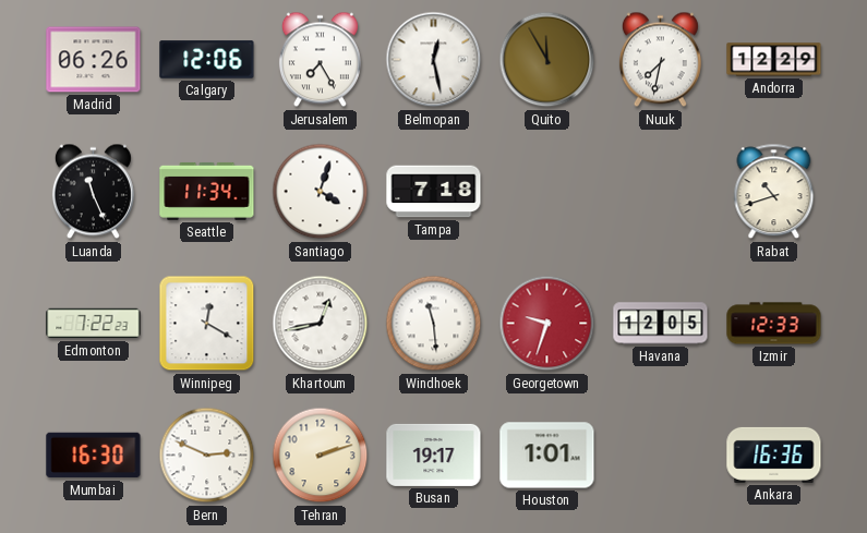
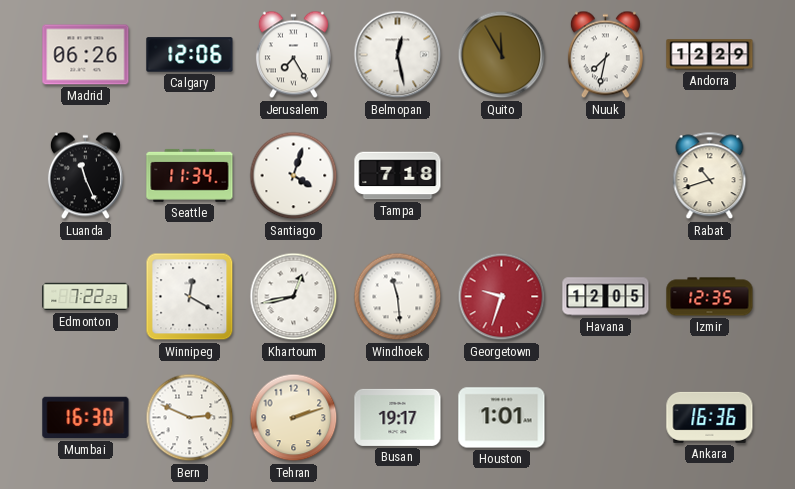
Izmir: 12:33 -> 12:35 (710, 297)
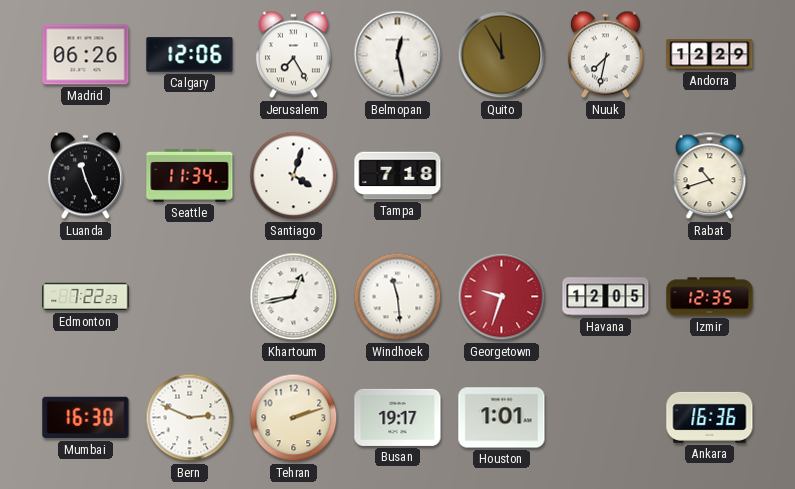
Winnipeg: 12:20 -> none (190, 297)
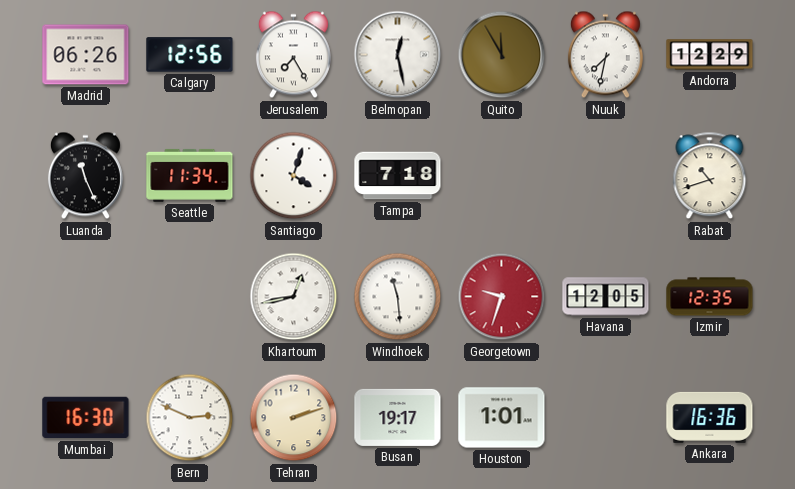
Calgary: 12:06 -> 12:56 (190, 55)
Edmonton: 7:22 -> none (86, 297)
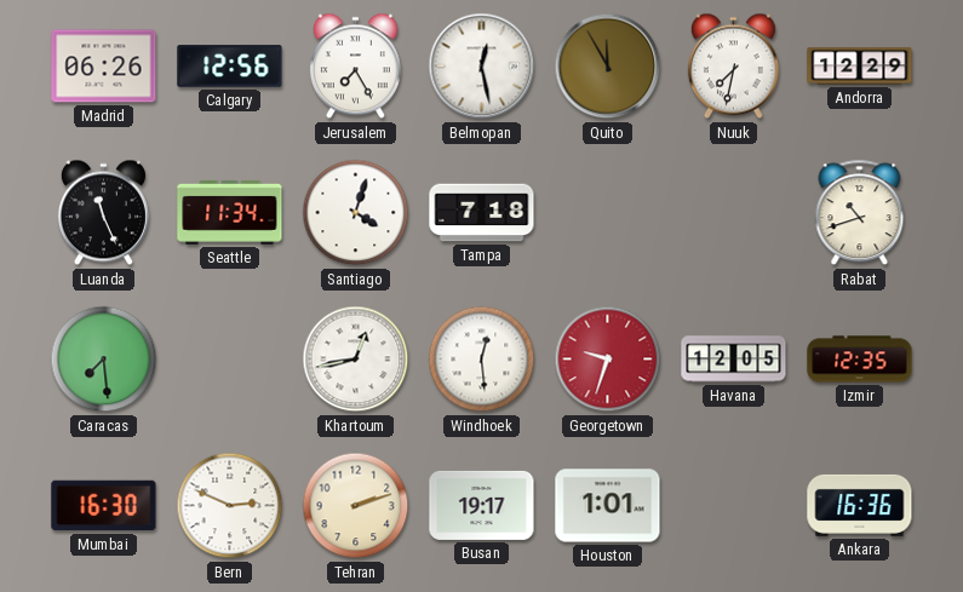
Caracas: none -> 7:29 (104, 360)
Windhoek: 11:29 -> 12:29 (482, 360)
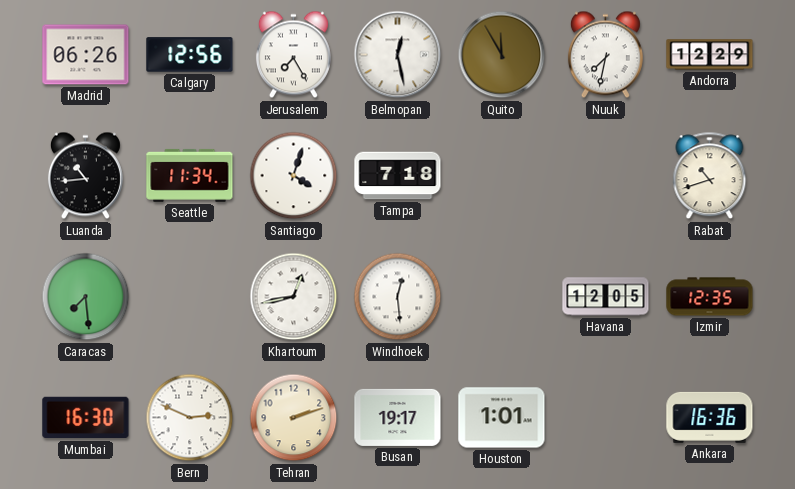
Luanda: 11:26 -> 10:44 (85, 176)
Georgetown: 9:33 -> none (608, 360)
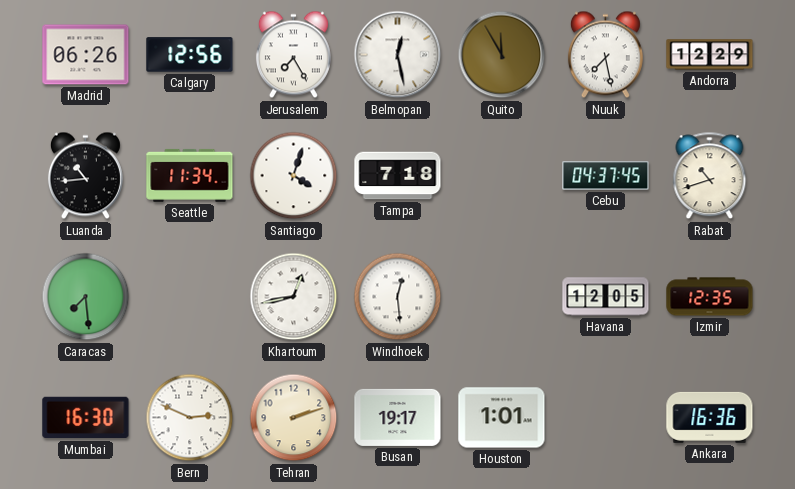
Nuuk: 7:32 -> 7:28 (605, 55)
Cebu: none -> 04:37 (606, 176)
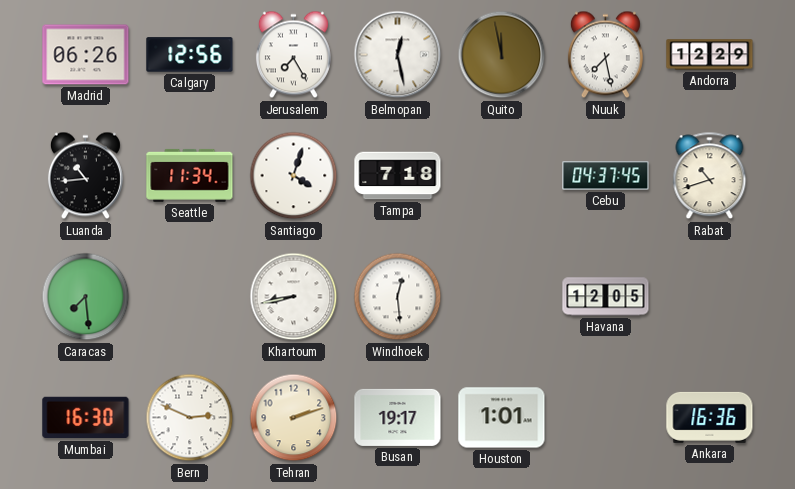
Quito: 11:55 -> 11:58 (502, 55)
Khartoum: 12:43 -> 8:43 (294, 297)
Izmir: 12:35 -> none (710, 297)
